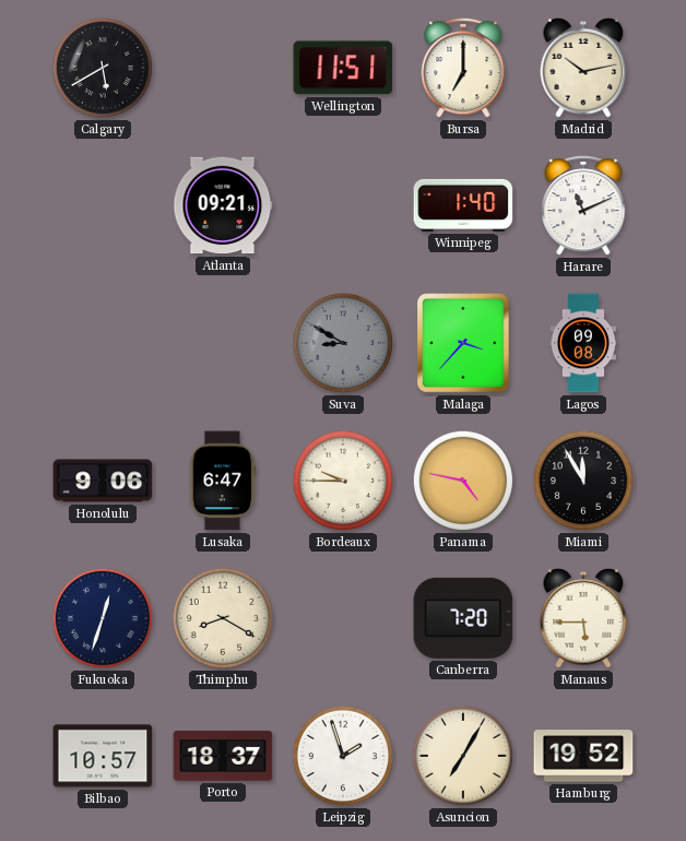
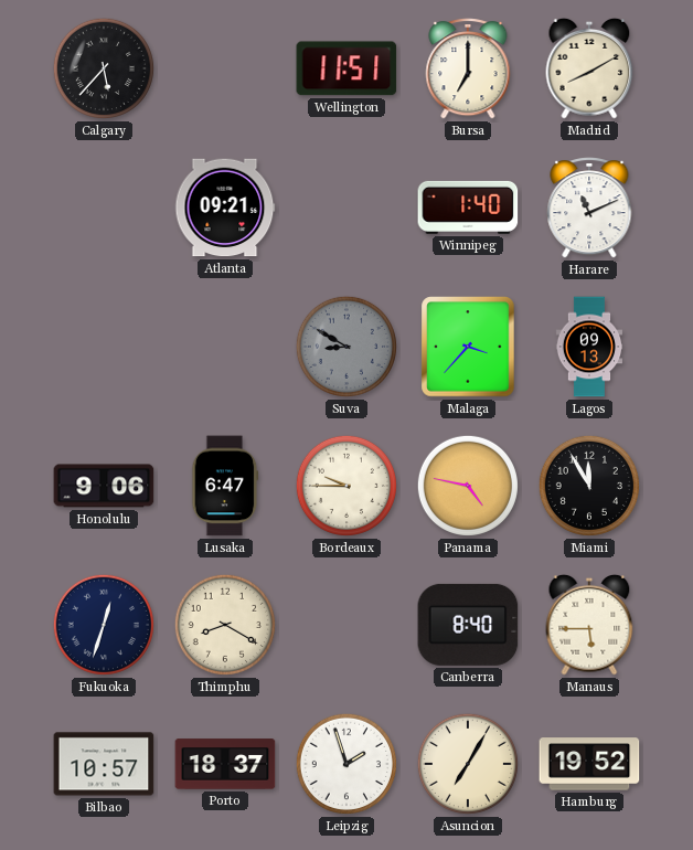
Calgary: 5:40 -> 5:37 (103, 68)
Madrid: 10:13 -> 8:10 (589, 68)
Lagos: 09:08 -> 09:13 (589, 347)
Canberra: 7:20 -> 8:40 (468, 625)
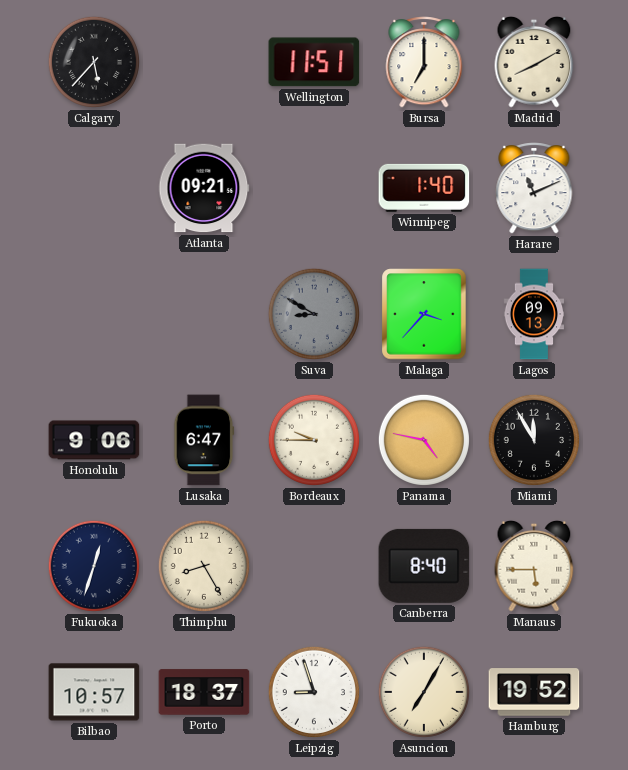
Thimphu: 8:20 -> 8:25 (203, 566)
Leipzig: 1:57 -> 8:57 (313, 692)
